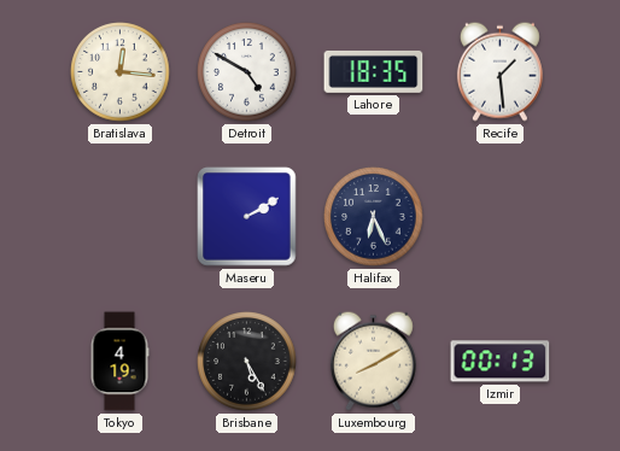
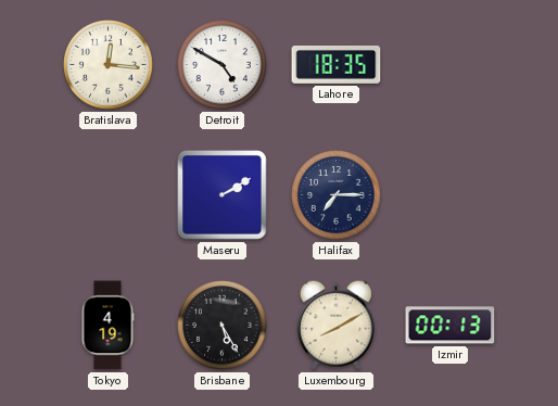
Recife: 1:29 -> none (499, 71)
Halifax: 6:26 -> 7:15 (337, 195)
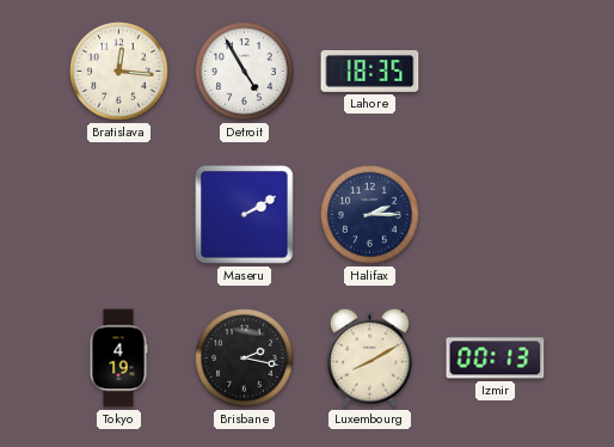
Detroit: 4:50 -> 4:55 (245, 72)
Halifax: 7:15 -> 2:15 (370, 215)
Brisbane: 5:25 -> 2:17 (245, 359)
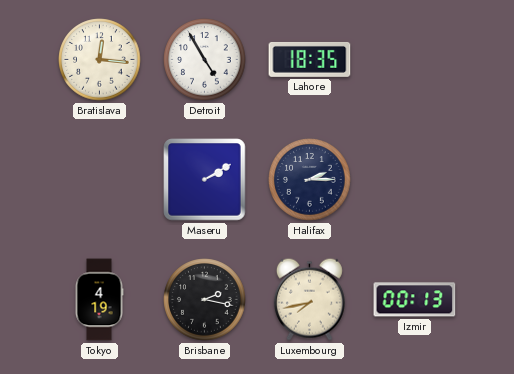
Luxembourg: 8:10 -> 7:43 (309, 299)
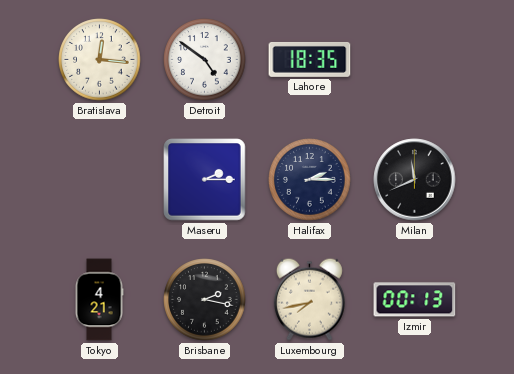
Detroit: 4:55 -> 4:51 (205, 60)
Maseru: 2:10 -> 2:15 (205, 180)
Milan: none -> 11:41 (415, 180)
Tokyo: 4:19 -> 4:21 (99, 300)
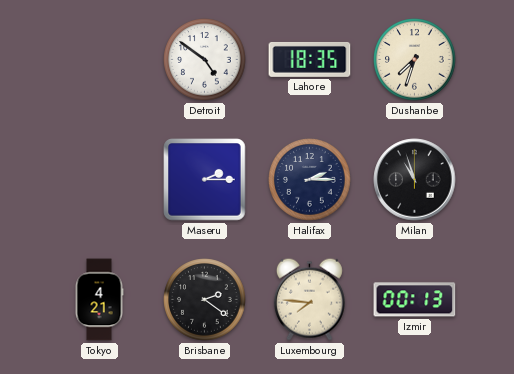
Bratislava: 12:16 -> none (100, 60)
Dushanbe: none -> 7:33 (415, 60)
Milan: 11:41 -> 10:57 (415, 180)
Brisbane: 2:17 -> 2:21 (205, 300)
Luxembourg: 7:43 -> 7:46 (309, 299)
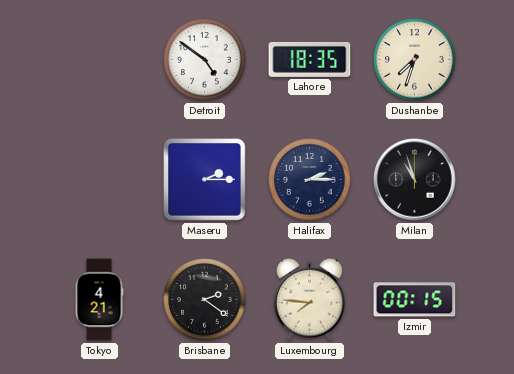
Izmir: 00:13 -> 00:15 (415, 300)
